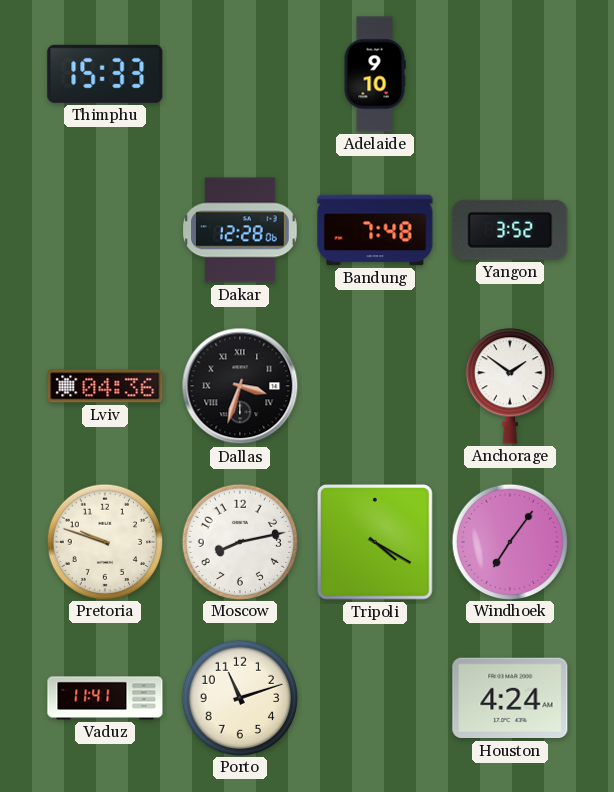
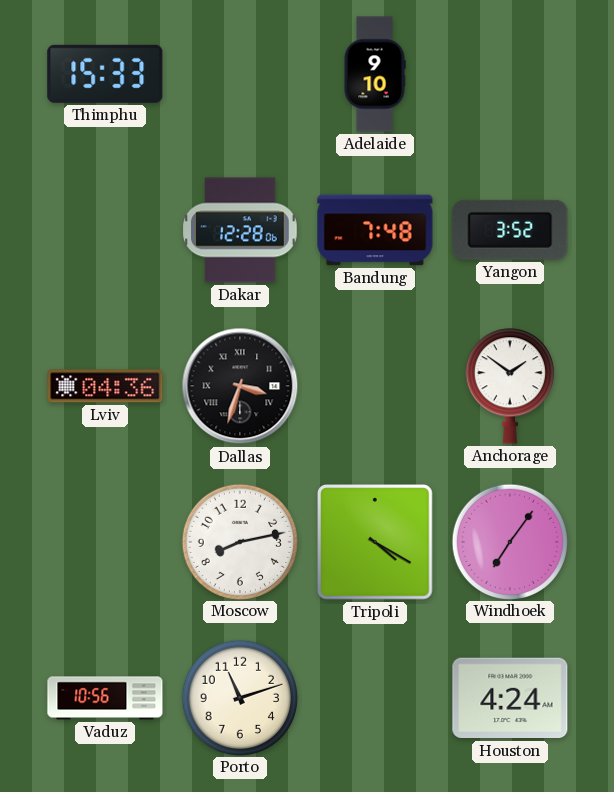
Pretoria: 9:48 -> none (104, 541)
Vaduz: 11:41 -> 10:56 (105, 698)
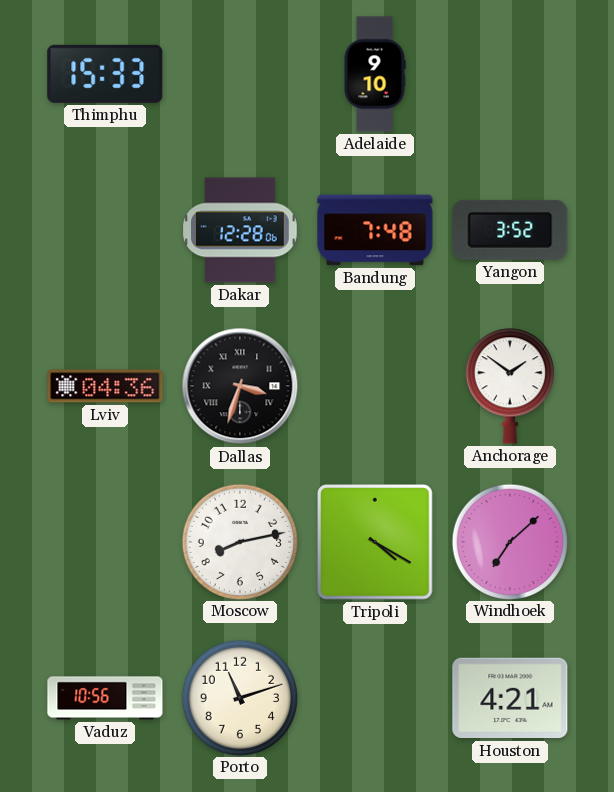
Windhoek: 7:06 -> 7:08 (509, 541)
Houston: 4:24 -> 4:21 (510, 698)
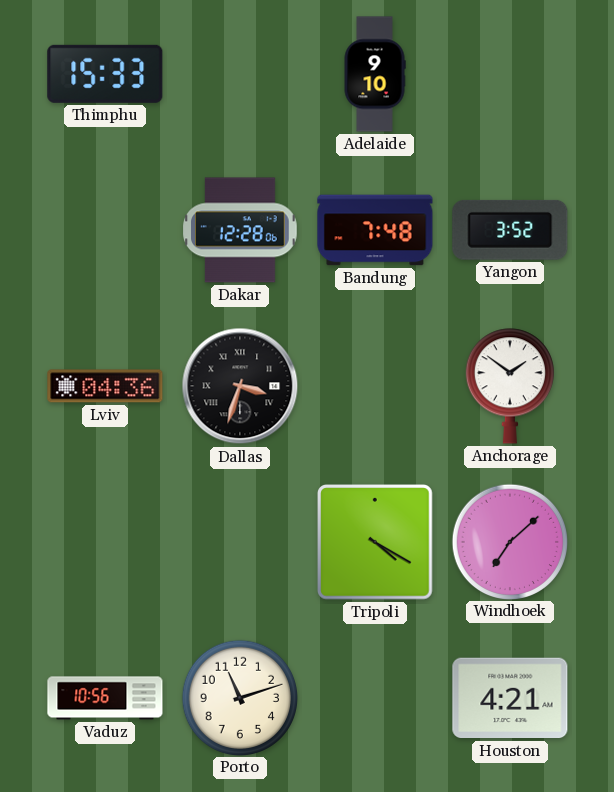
Moscow: 8:13 -> none (239, 541)
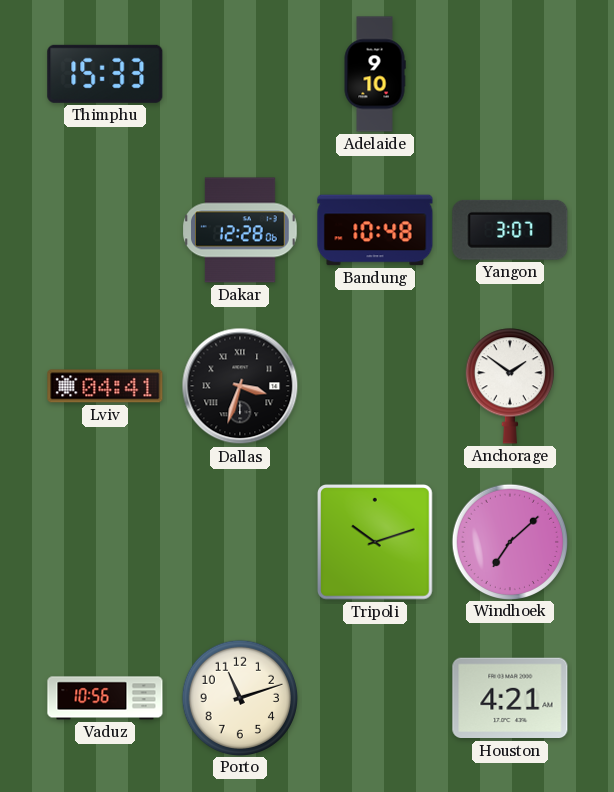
Bandung: 7:48 -> 10:48 (375, 230)
Yangon: 3:52 -> 3:07 (510, 230)
Lviv: 04:36 -> 04:41 (105, 386)
Tripoli: 4:20 -> 10:12 (376, 543)
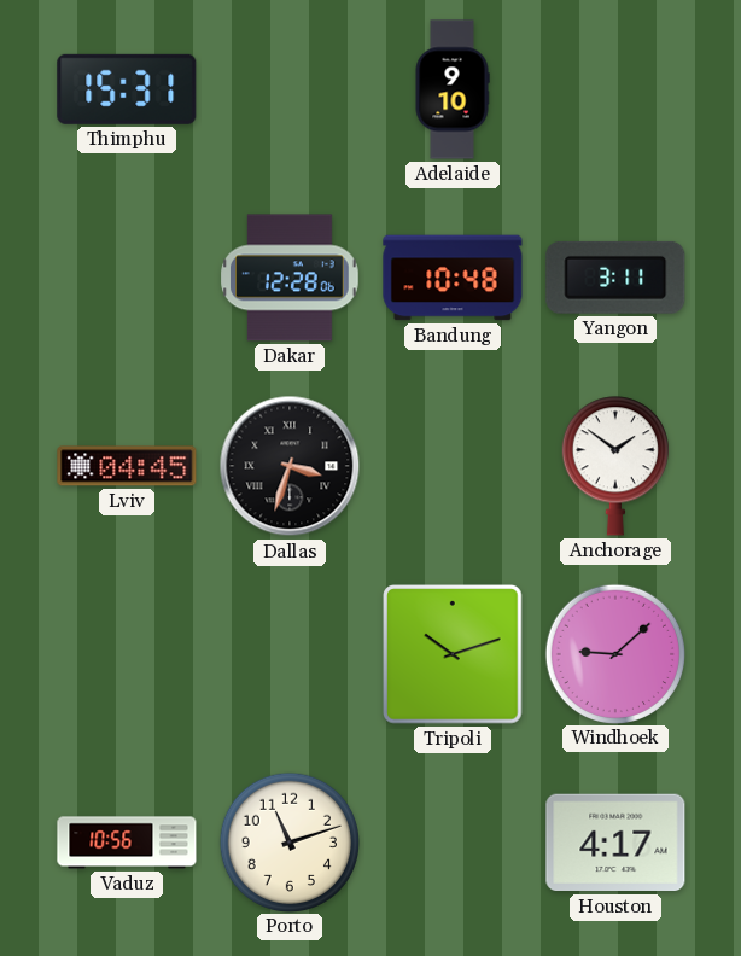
Thimphu: 15:33 -> 15:31 (127, 89)
Yangon: 3:07 -> 3:11 (615, 278)
Lviv: 04:41 -> 04:45 (127, 466)
Windhoek: 7:08 -> 9:08 (614, 653)
Houston: 4:21 -> 4:17 (615, 843)
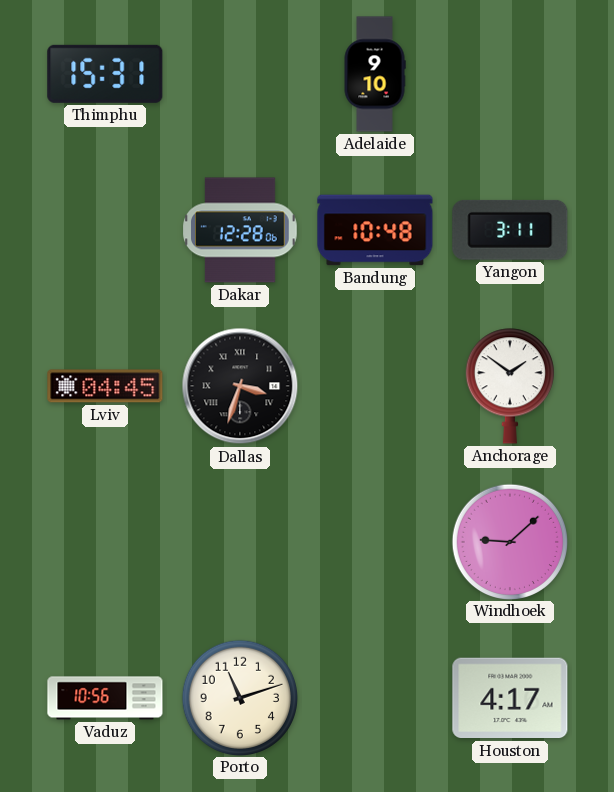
Tripoli: 10:12 -> none (454, 655)
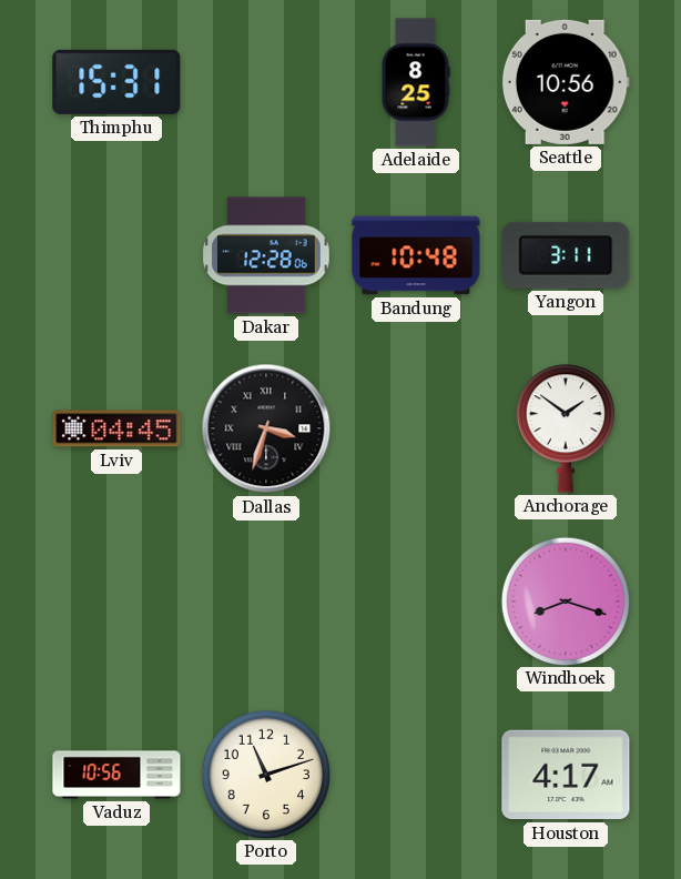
Adelaide: 9:10 -> 8:25 (416, 82)
Seattle: none -> 10:56 (566, 82)
Windhoek: 9:08 -> 8:18 (565, 600)
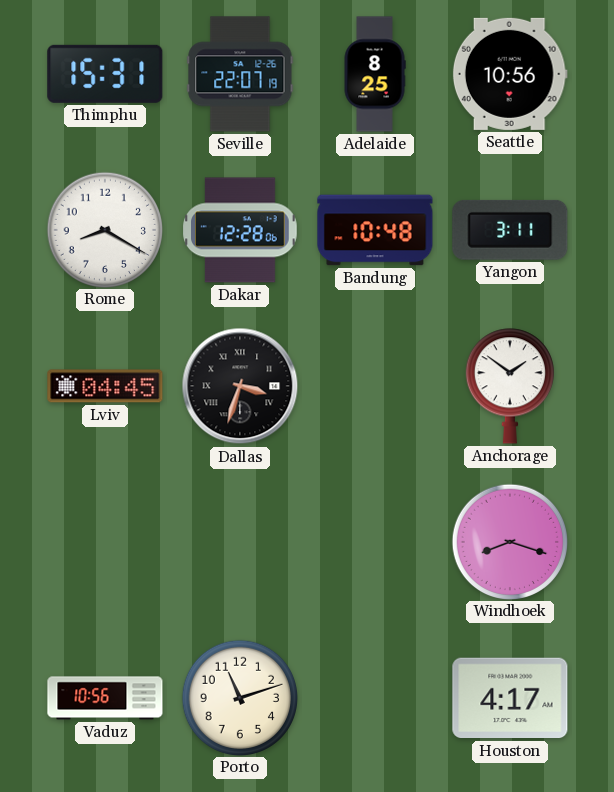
Seville: none -> 22:07 (240, 74)
Rome: none -> 8:20 (104, 229)
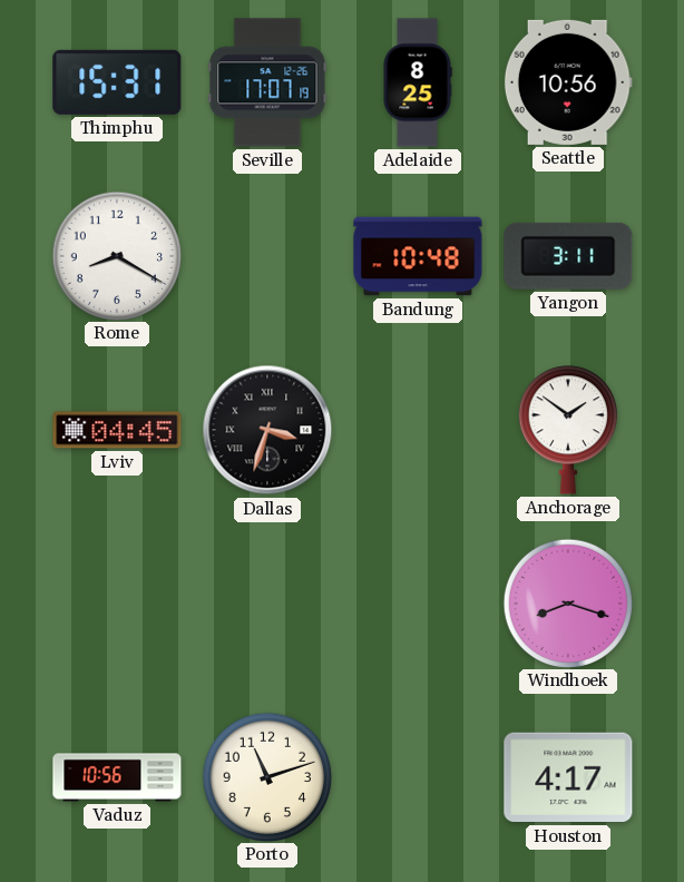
Seville: 22:07 -> 17:07 (267, 82)
Dakar: 12:28 -> none (240, 230)
